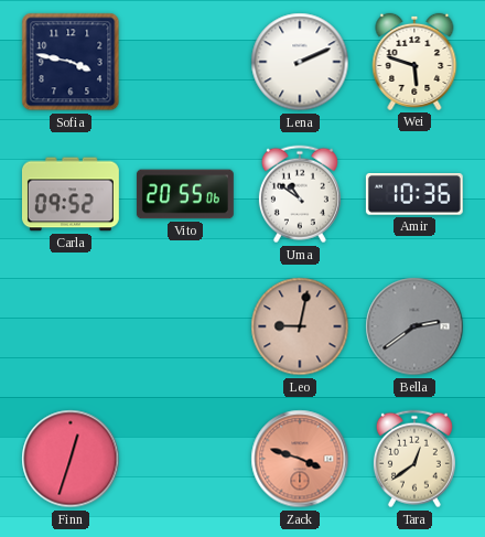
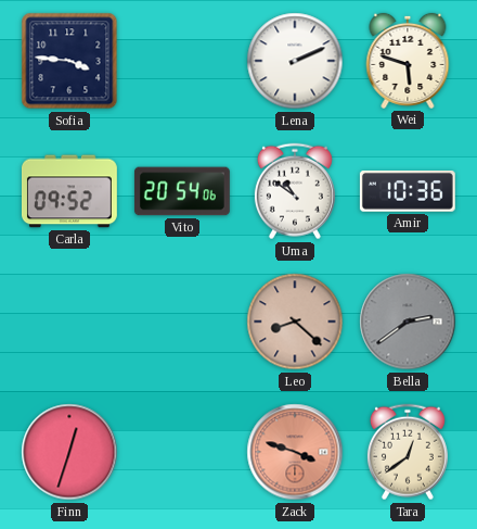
Sofia: 3:47 -> 3:46 (69, 61)
Vito: 20:55 -> 20:54 (182, 191)
Leo: 9:02 -> 8:22 (295, 322)
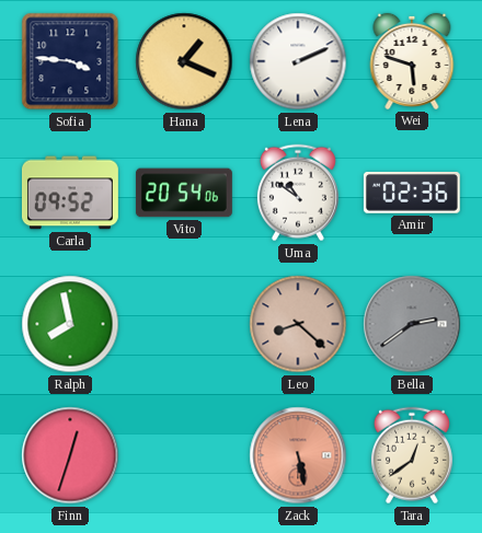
Hana: none -> 1:19 (184, 61)
Amir: 10:36 -> 02:36 (412, 194)
Ralph: none -> 7:58 (70, 324)
Zack: 3:48 -> 5:28 (298, 455)
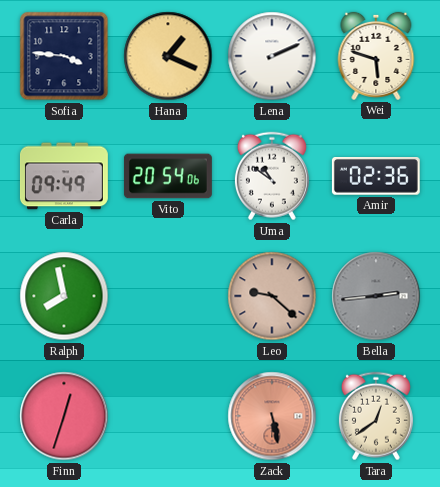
Carla: 09:52 -> 09:49 (64, 176)
Leo: 8:22 -> 9:22 (272, 296)
Bella: 2:39 -> 2:44 (376, 296)
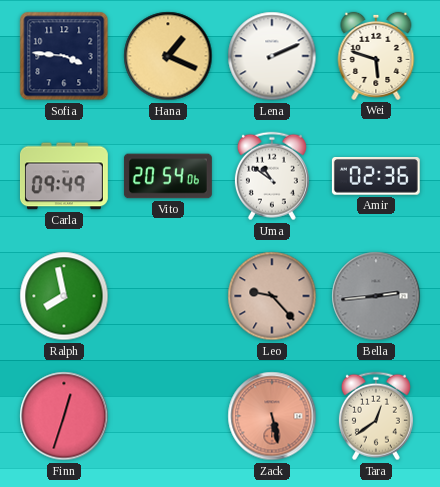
Leo: 9:22 -> 9:23 (272, 296)
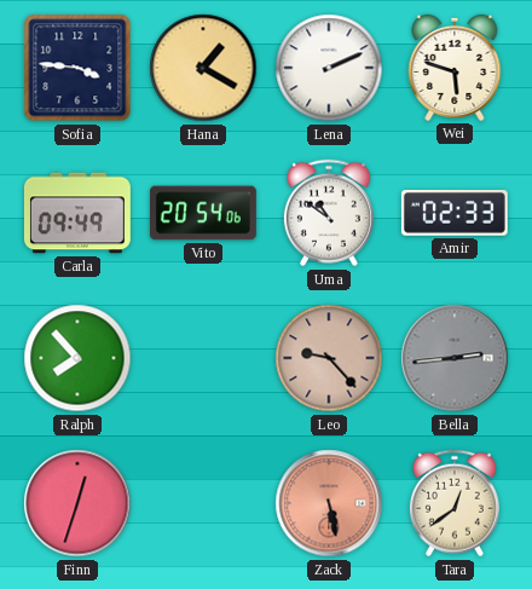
Hana: 1:19 -> 1:20 (203, 68)
Amir: 02:36 -> 02:33 (455, 214)
Ralph: 7:58 -> 7:53 (77, 358)
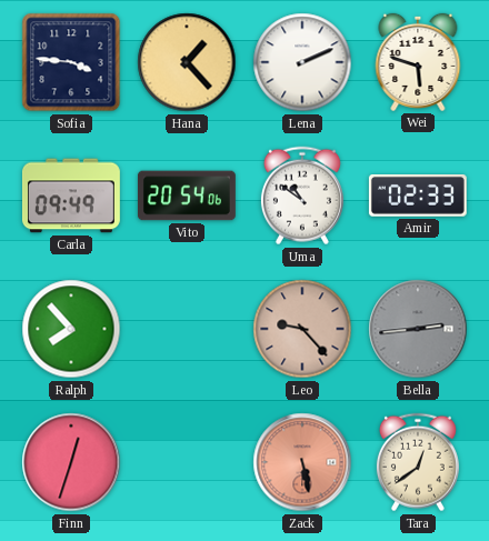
Hana: 1:20 -> 1:23 (187, 62)
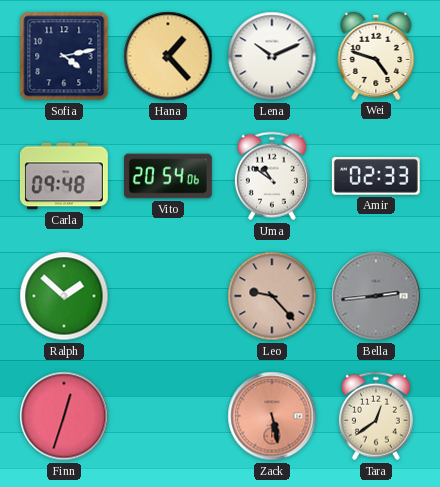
Sofia: 3:46 -> 4:13 (64, 56)
Lena: 2:11 -> 10:11 (272, 56)
Wei: 5:48 -> 4:48 (376, 56)
Carla: 09:49 -> 09:48 (64, 176)
Ralph: 7:53 -> 1:52 (64, 296)
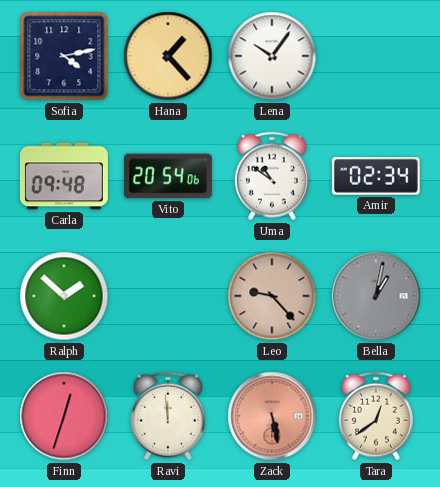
Lena: 10:11 -> 10:06 (272, 56)
Wei: 4:48 -> none (376, 56)
Amir: 02:33 -> 02:34 (376, 177)
Bella: 2:44 -> 1:02 (376, 296)
Ravi: none -> 11:59 (168, 416)
